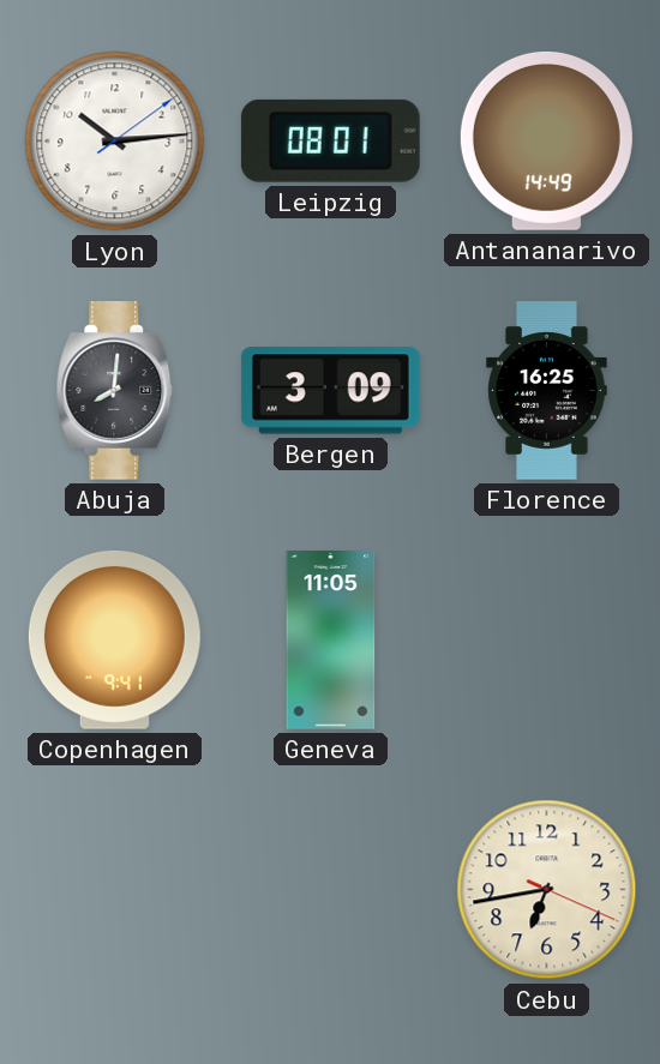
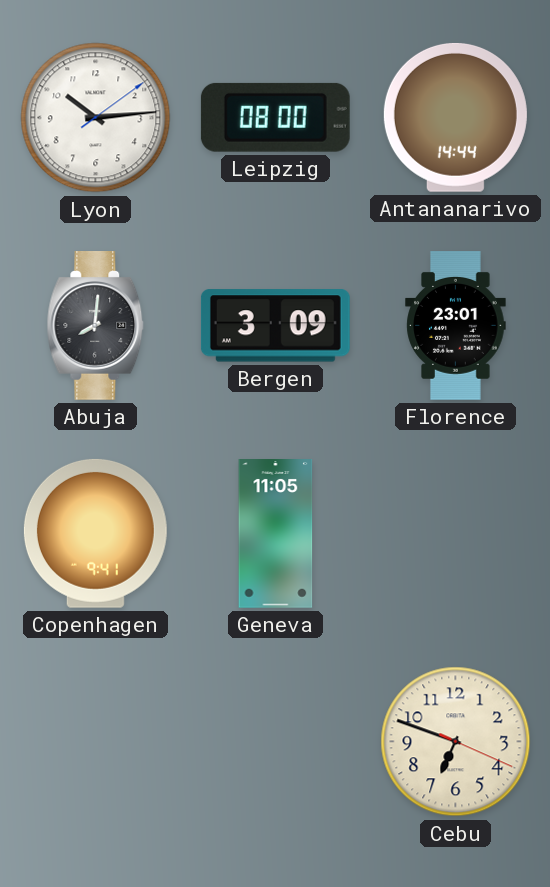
Leipzig: 08:01 -> 08:00 (275, 117)
Antananarivo: 14:49 -> 14:44 (455, 117)
Florence: 16:25 -> 23:01 (456, 326)
Cebu: 6:43 -> 6:48 (456, 742)
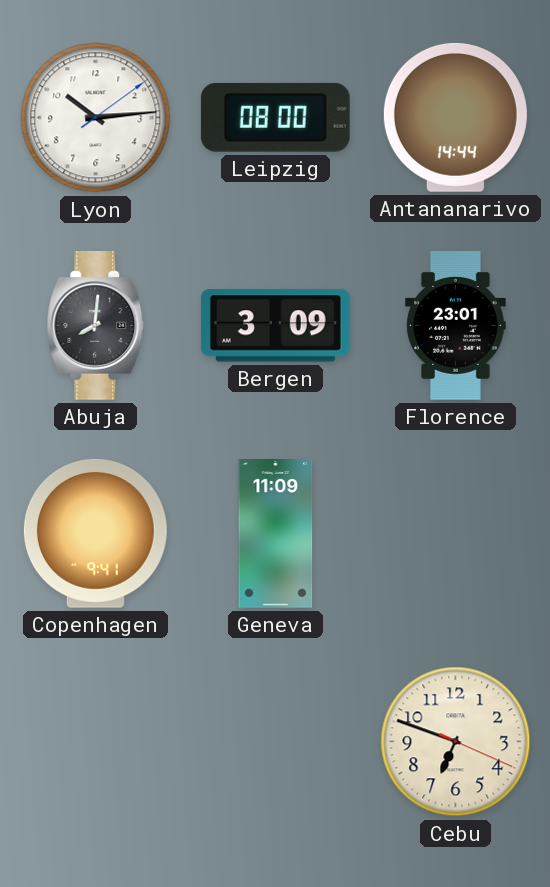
Geneva: 11:05 -> 11:09 (276, 534)
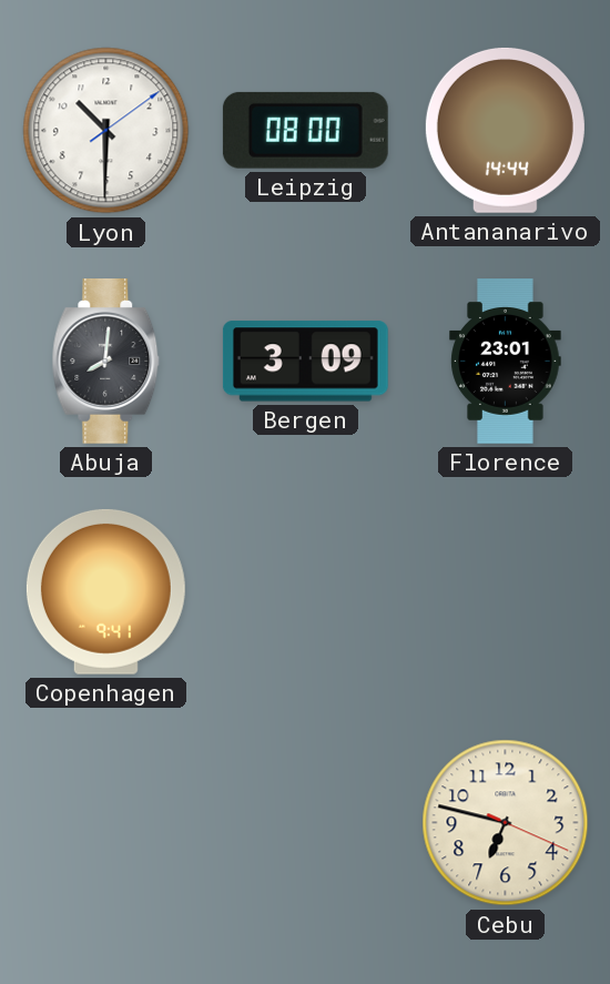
Lyon: 10:14 -> 10:30 (106, 131)
Geneva: 11:09 -> none (276, 534)
Cebu: 6:48 -> 6:47 (506, 823)
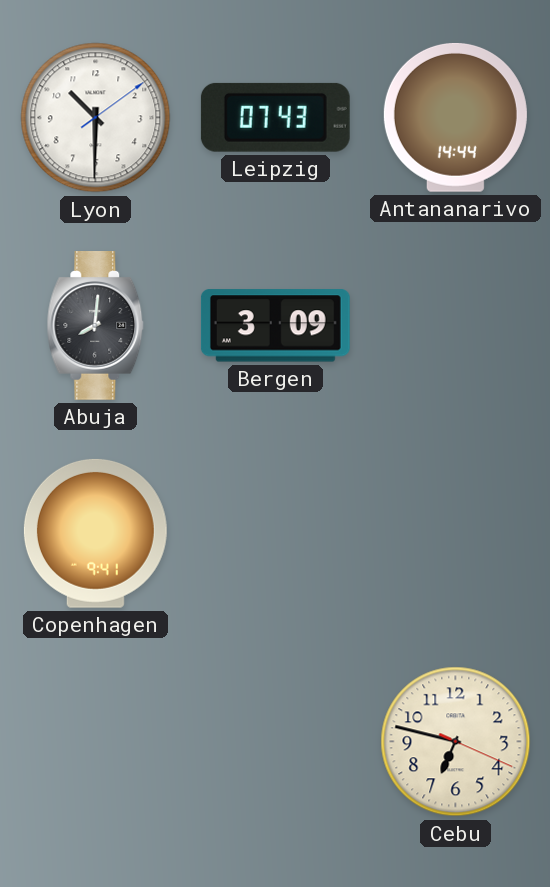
Leipzig: 08:00 -> 07:43 (275, 117)
Florence: 23:01 -> none (506, 362)
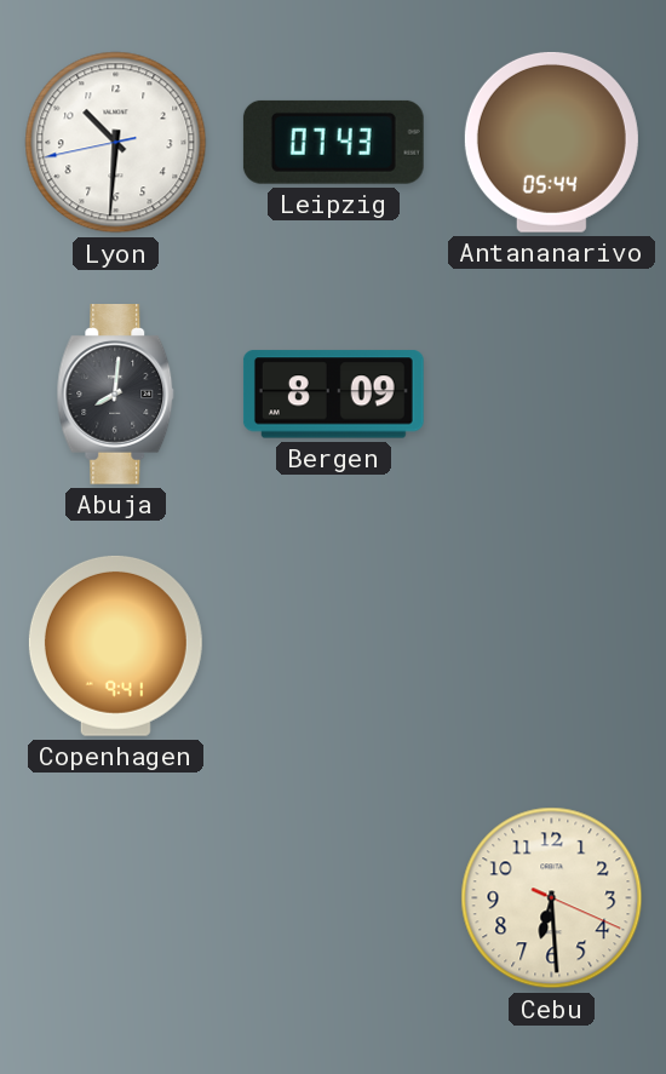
Lyon: 10:30:09 -> 10:30:43 (116, 143)
Antananarivo: 14:44 -> 05:44 (551, 142)
Bergen: 3:09 -> 8:09 (333, 395)
Cebu: 6:47 -> 6:29 (552, 898)
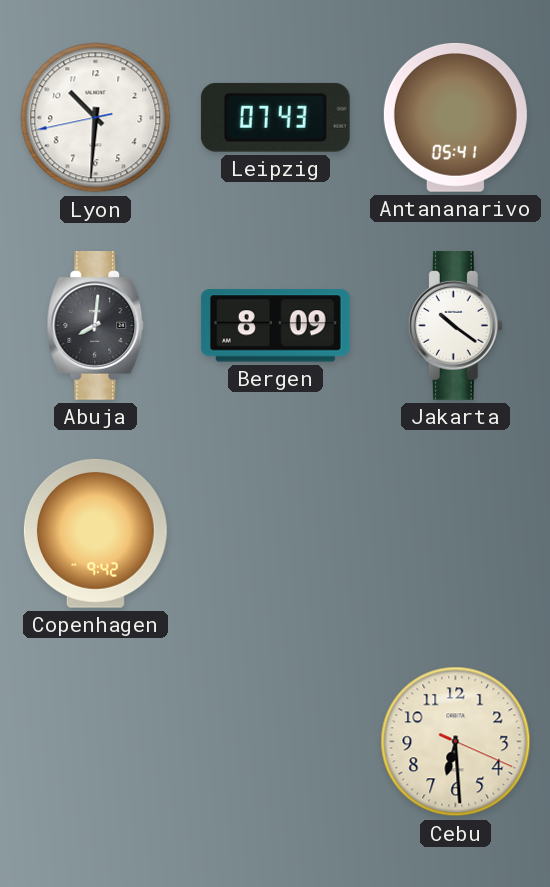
Antananarivo: 05:44 -> 05:41 (455, 117)
Jakarta: none -> 10:21 (455, 326)
Copenhagen: 9:41 -> 9:42 (95, 533)
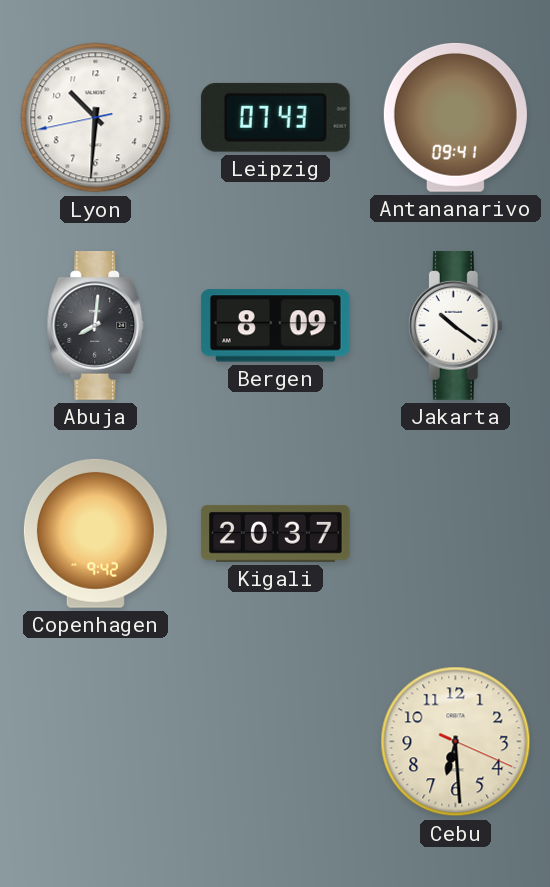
Antananarivo: 05:41 -> 09:41 (455, 117)
Kigali: none -> 20:37 (275, 533)
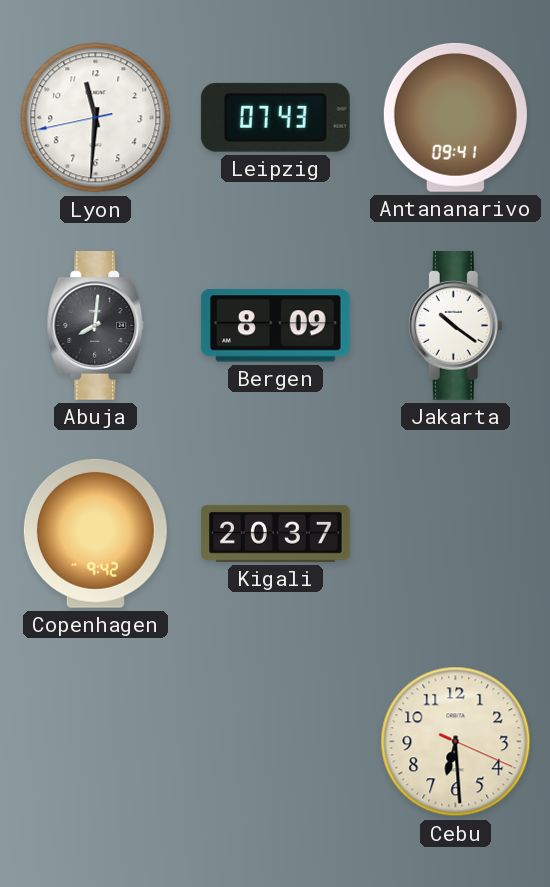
Lyon: 10:30 -> 11:30 (96, 118)
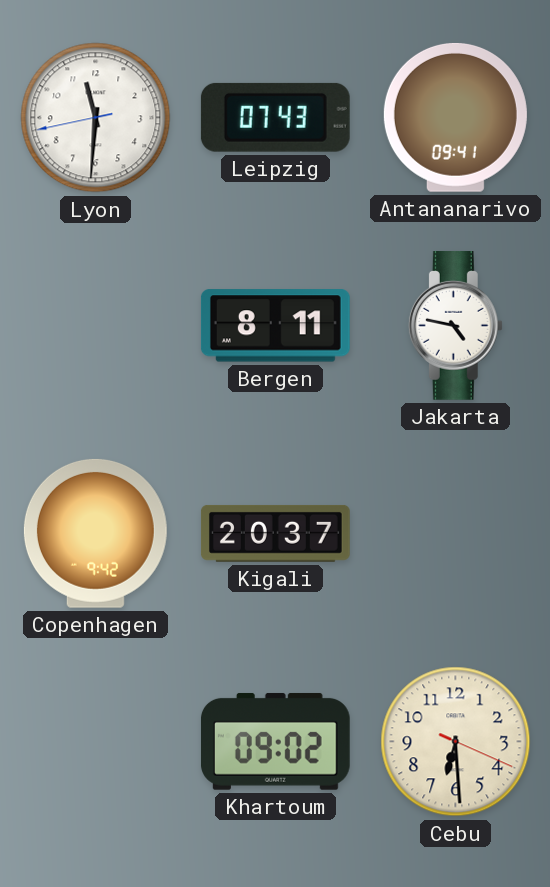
Abuja: 8:01 -> none (96, 326)
Bergen: 8:09 -> 8:11 (275, 326)
Jakarta: 10:21 -> 4:47 (455, 326)
Khartoum: none -> 09:02 (275, 741)
